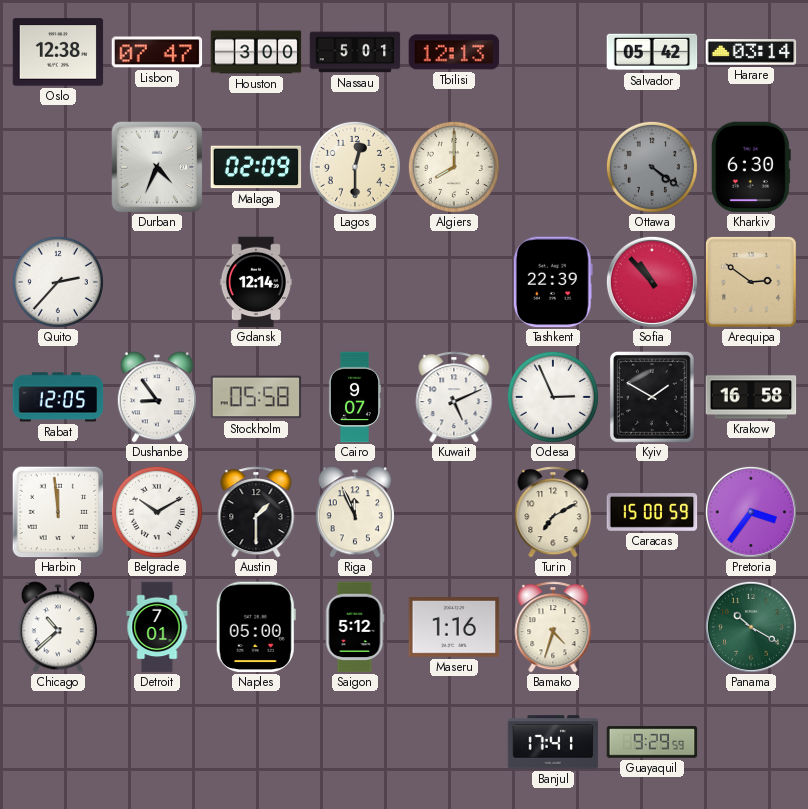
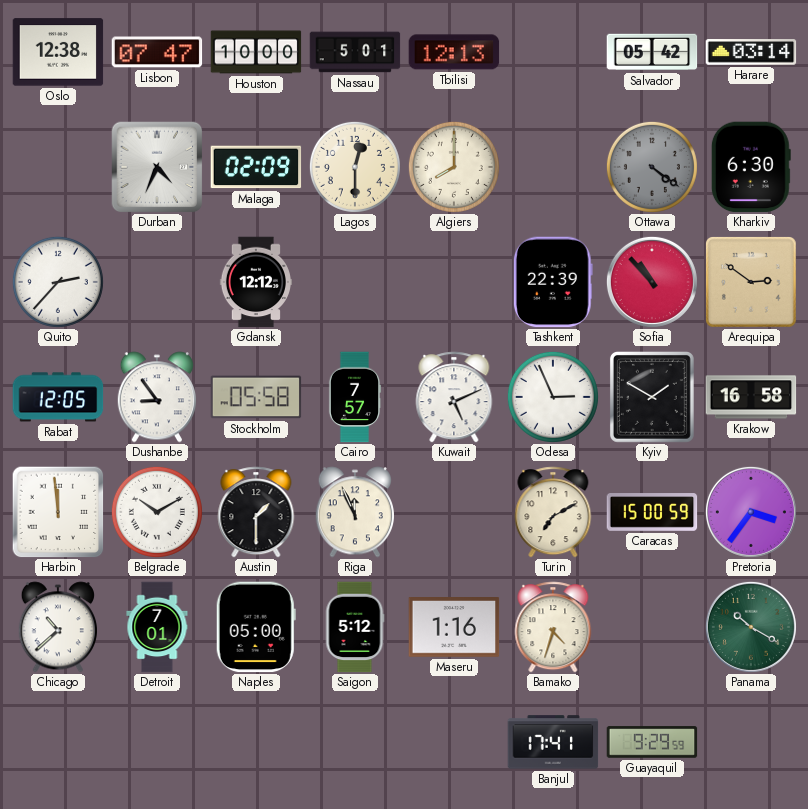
Houston: 3:00 -> 10:00 (256, 52)
Gdansk: 12:14 -> 12:12 (256, 282)
Cairo: 9:07 -> 7:57 (355, 397)
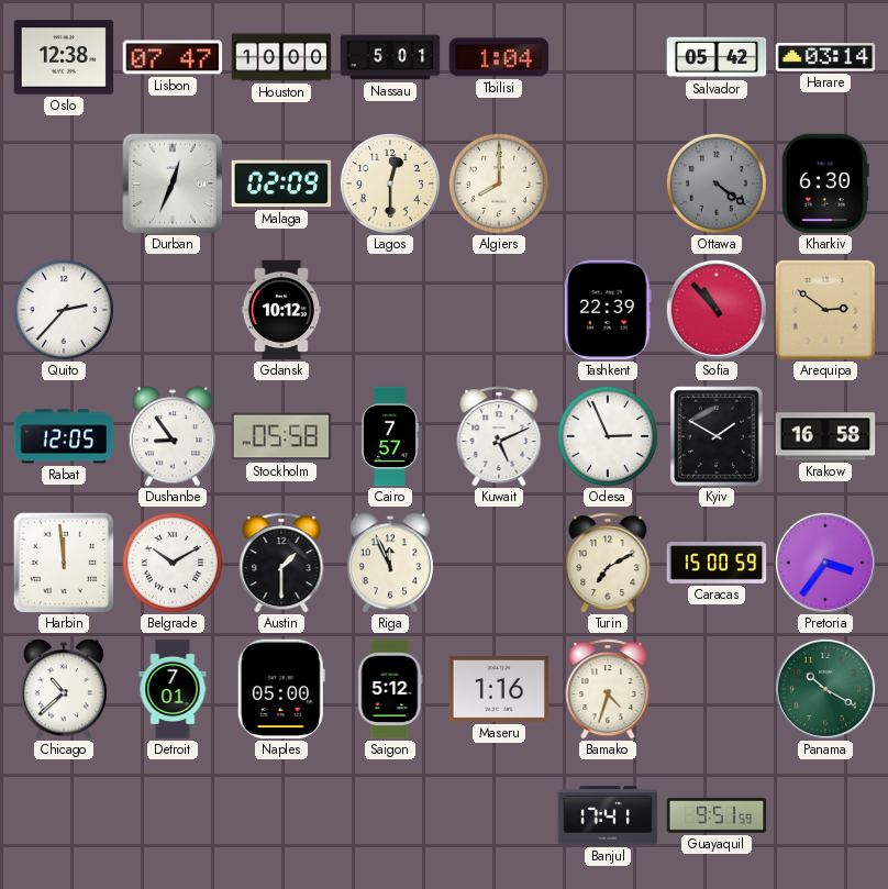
Tbilisi: 12:13 -> 1:04 (499, 57)
Durban: 4:34 -> 12:34 (173, 184)
Gdansk: 12:12 -> 10:12 (281, 310)
Guayaquil: 9:29 -> 9:51 (717, 815)
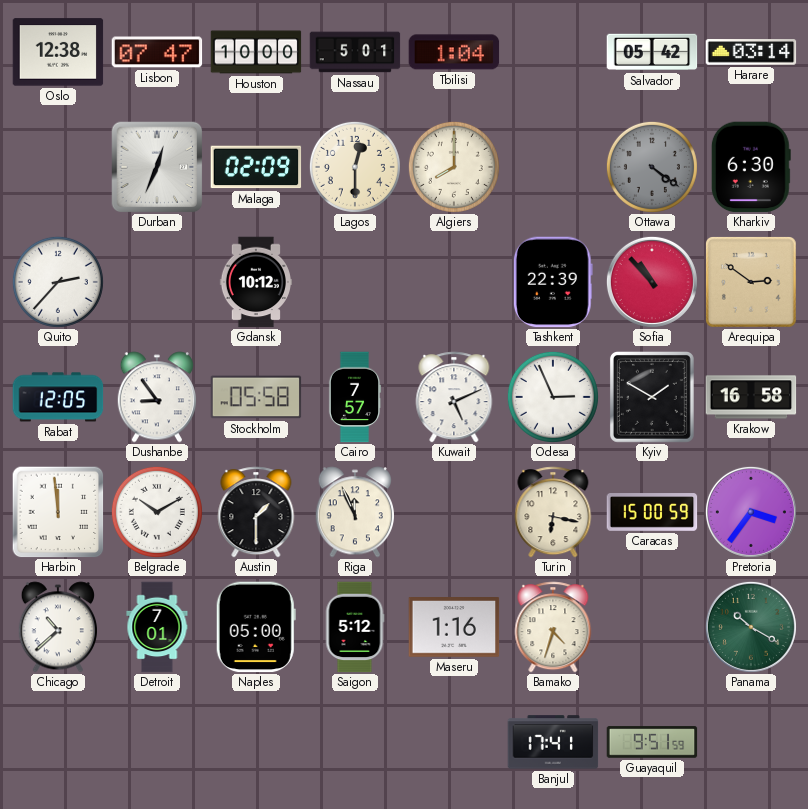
Turin: 7:10 -> 6:17 (553, 512)
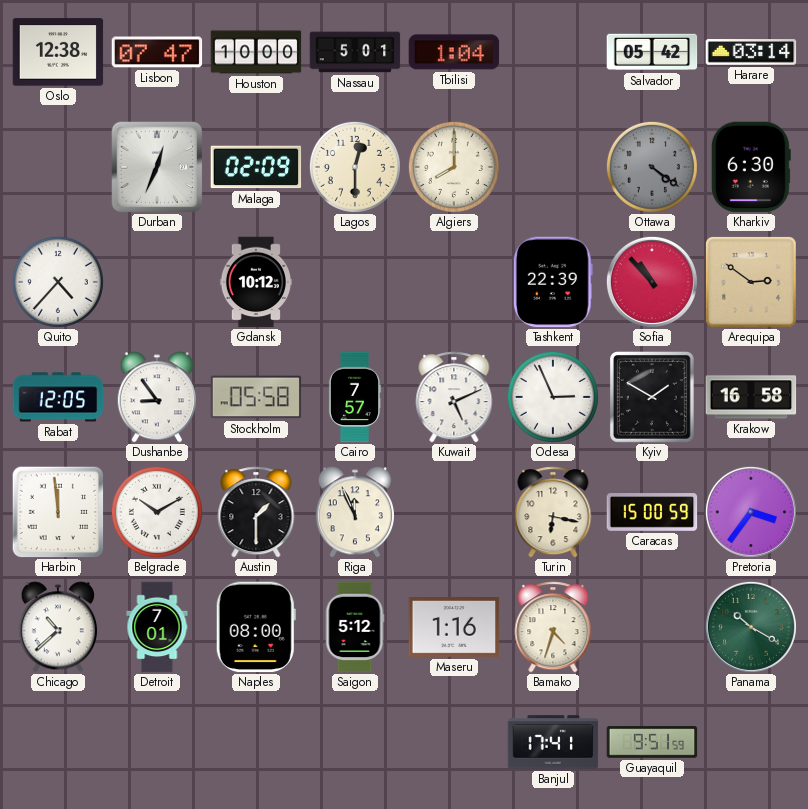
Quito: 2:37 -> 4:37 (58, 282)
Naples: 05:00 -> 08:00 (256, 627)
